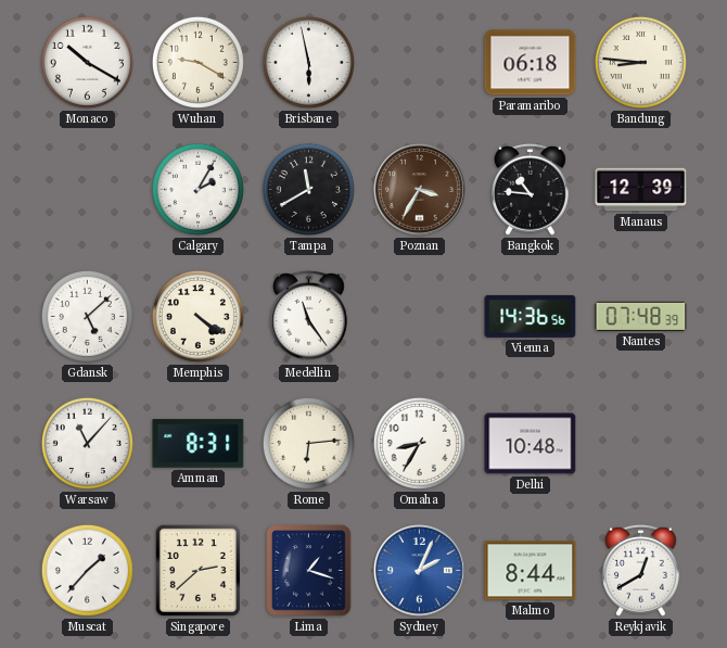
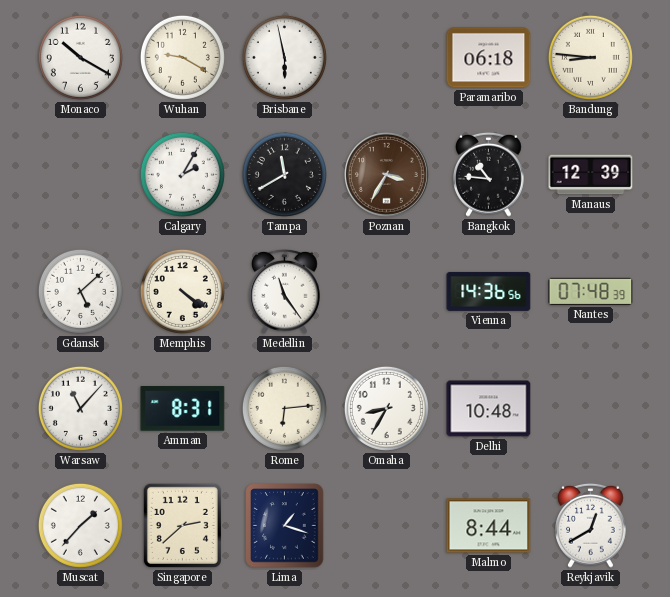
Sydney: 2:04 -> none (419, 570)
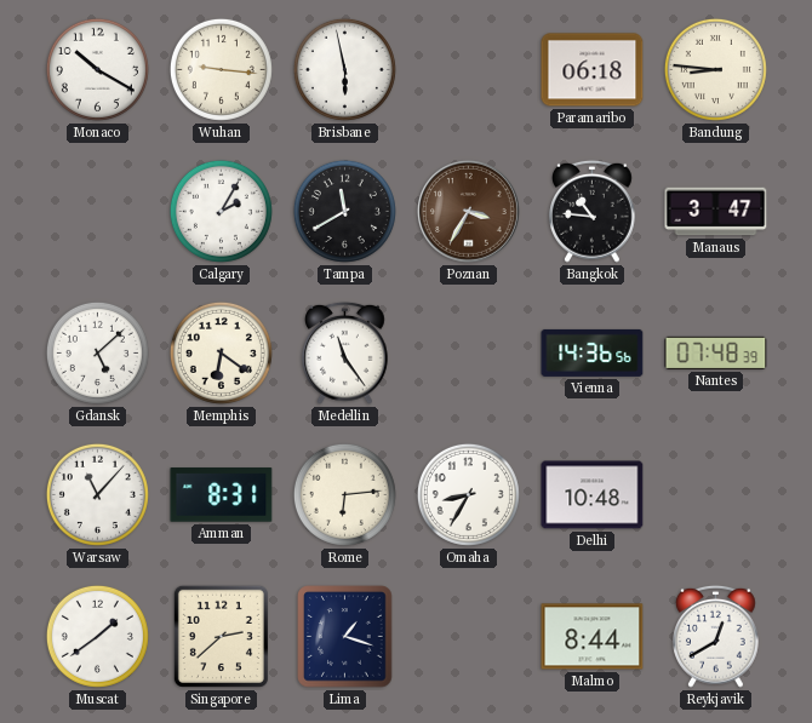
Wuhan: 9:20 -> 9:16 (221, 69)
Manaus: 12:39 -> 3:47 (716, 212)
Memphis: 4:21 -> 6:21 (221, 352)
Muscat: 1:37 -> 1:39 (97, 636)
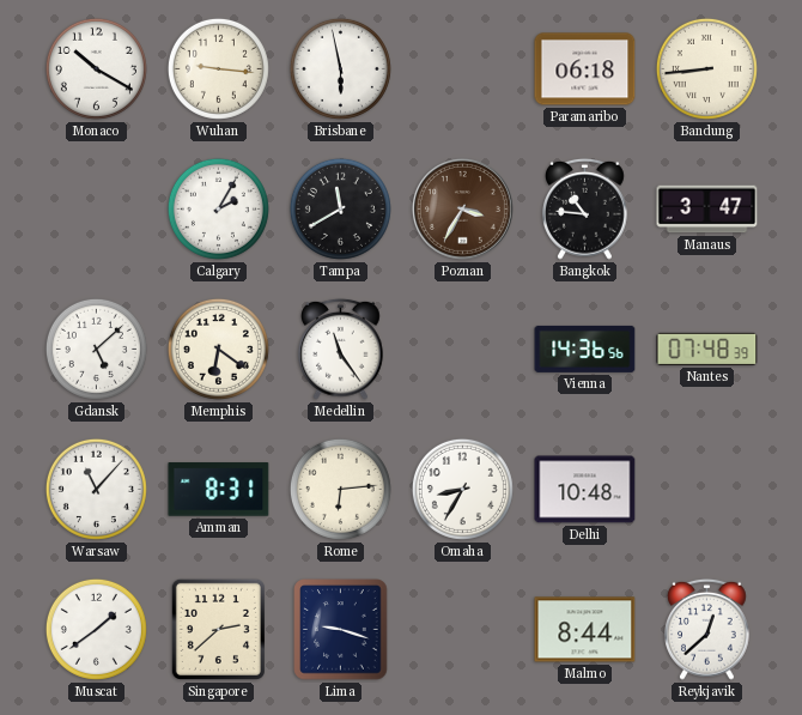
Bandung: 8:46 -> 8:44 (706, 68)
Lima: 1:18 -> 9:18 (341, 630)
Reykjavik: 12:40 -> 12:38 (707, 629)
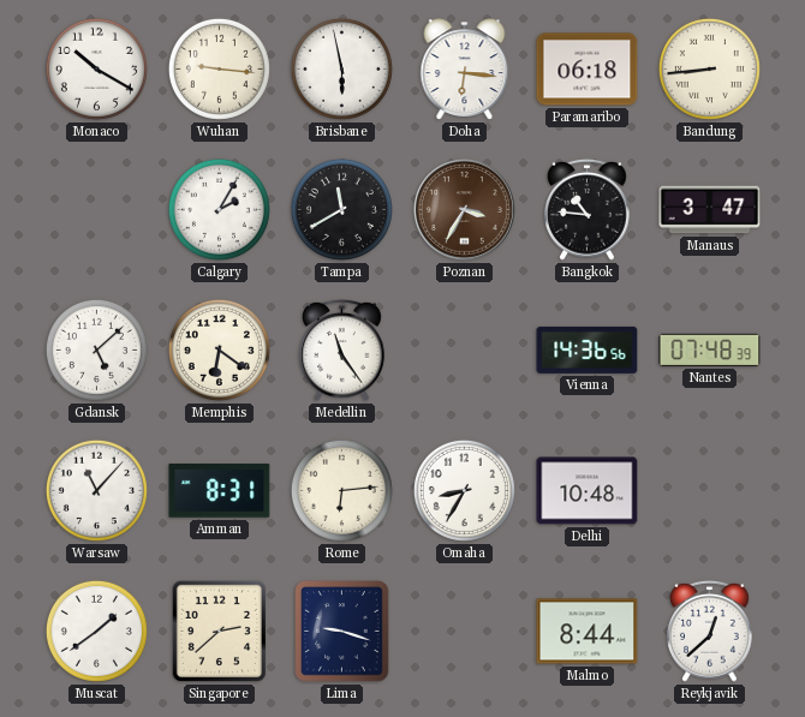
Doha: none -> 6:16 (465, 70)
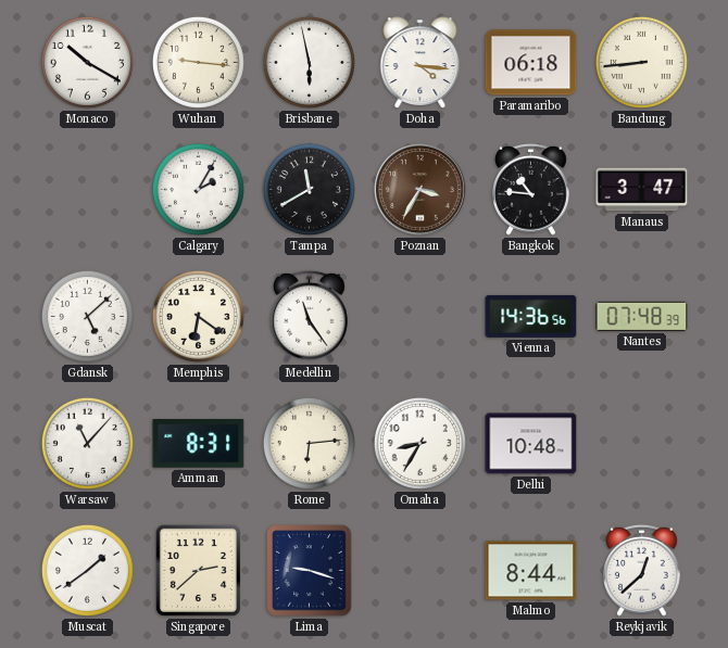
Doha: 6:16 -> 4:16 (421, 63)
